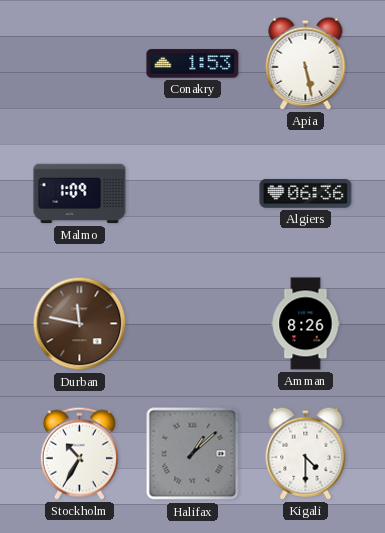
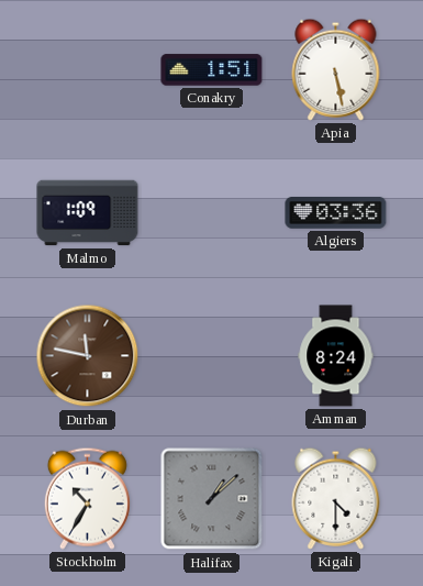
Conakry: 1:53 -> 1:51 (212, 70)
Algiers: 06:36 -> 03:36 (336, 213)
Amman: 8:26 -> 8:24 (336, 356)
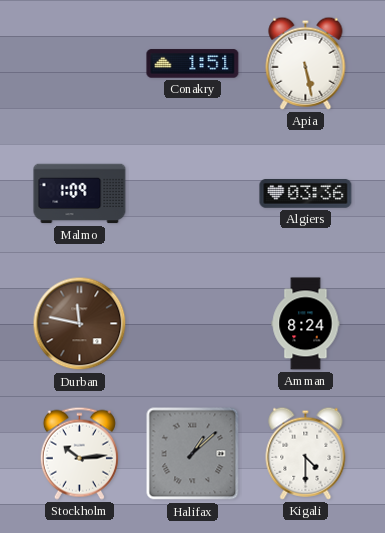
Stockholm: 10:35 -> 10:14 (79, 453)
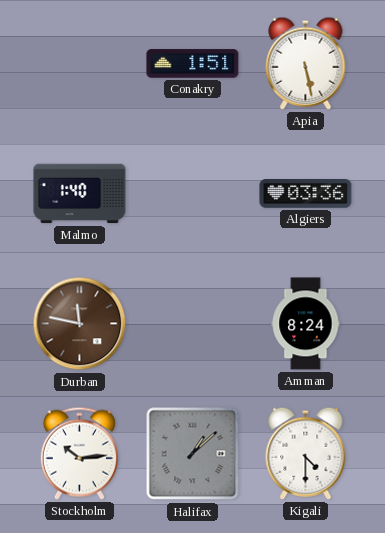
Malmo: 1:09 -> 1:40 (80, 194)
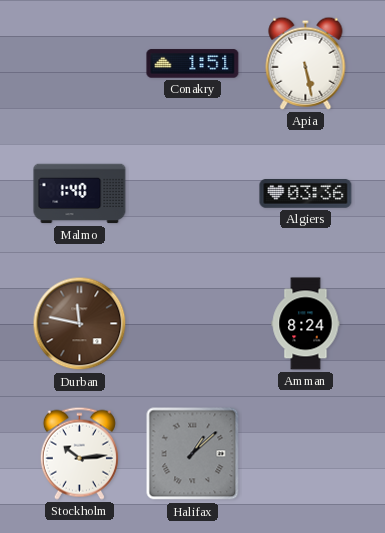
Kigali: 4:30 -> none (306, 453)
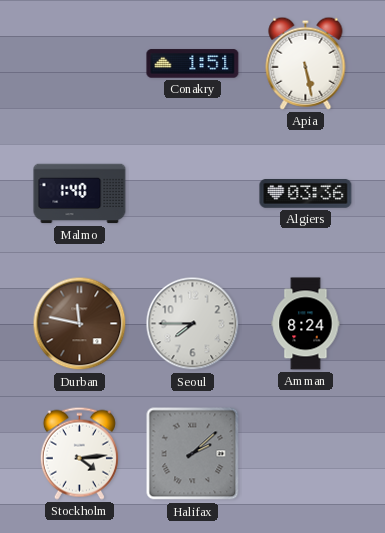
Seoul: none -> 7:45 (193, 324)
Stockholm: 10:14 -> 4:14 (79, 453)
Halifax: 1:08 -> 2:08 (193, 454)
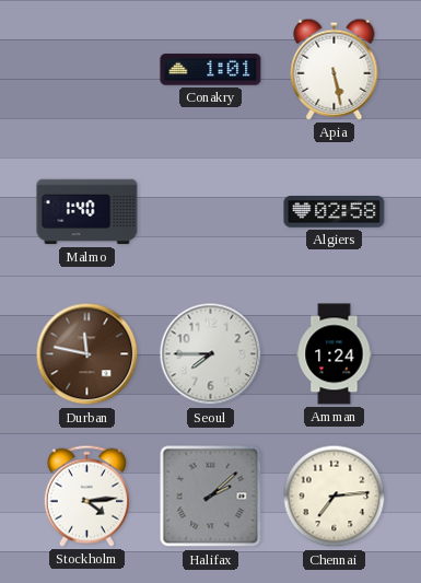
Conakry: 1:51 -> 1:01 (211, 70)
Algiers: 03:36 -> 02:58 (335, 212)
Amman: 8:24 -> 1:24 (335, 354)
Chennai: none -> 7:14 (335, 497)
